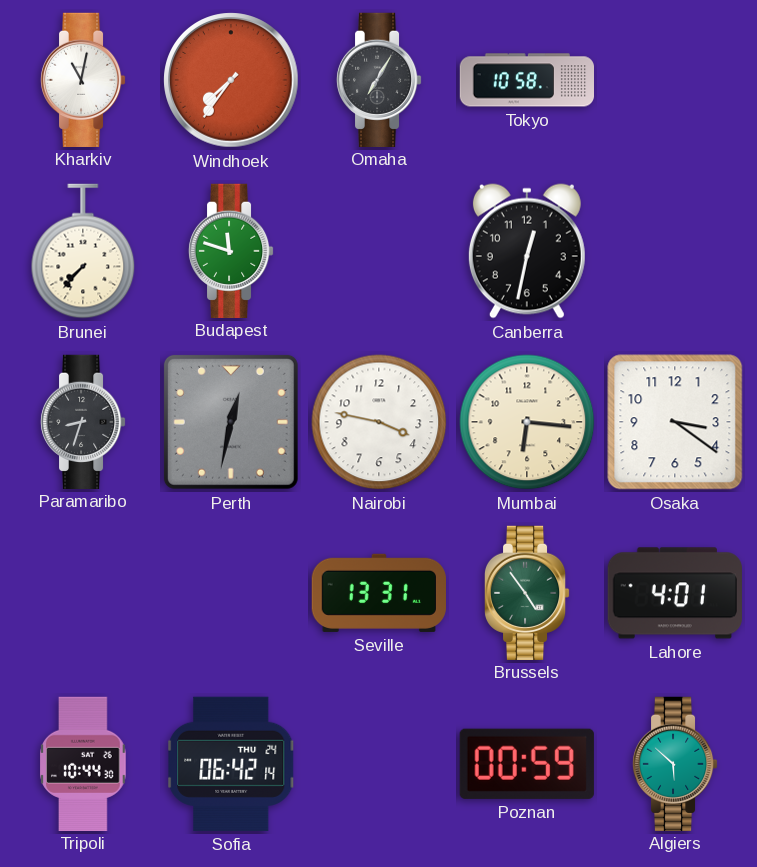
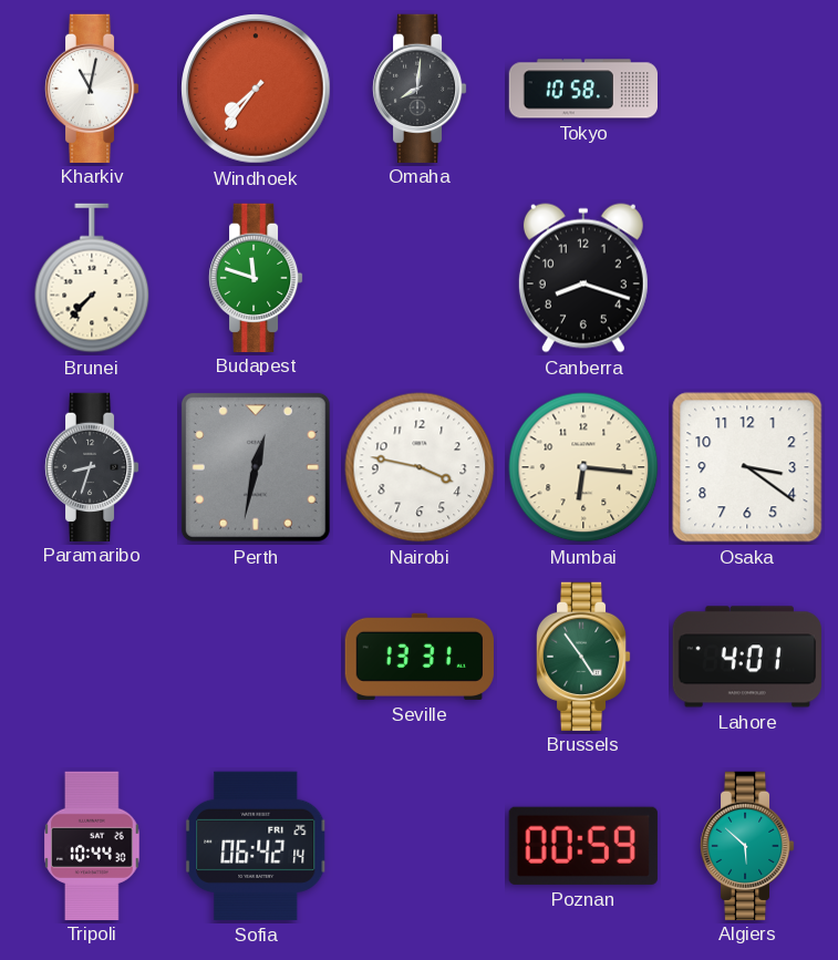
Omaha: 7:05 -> 8:01 (420, 87)
Canberra: 12:32 -> 8:18 (583, 278)
Sofia date: THU 24 -> FRI 25 (256, 846)
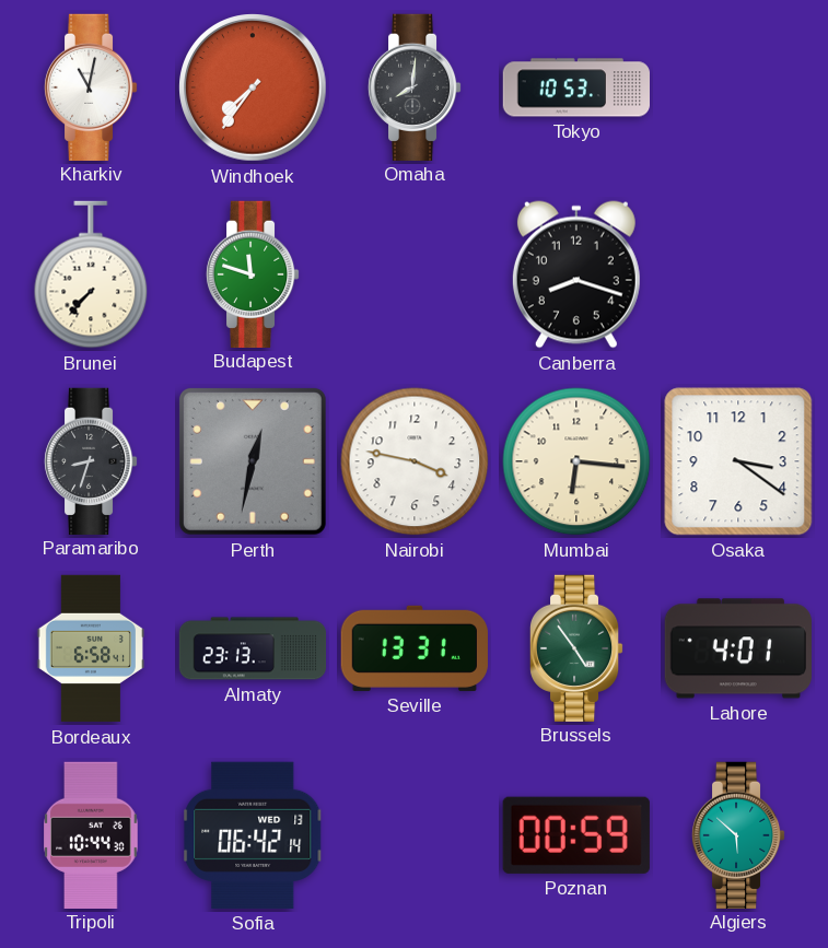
Tokyo: 10:58 -> 10:53 (575, 87)
Bordeaux: none -> 6:58 (90, 648)
Almaty: none -> 23:13 (253, 648)
Sofia date: FRI 25 -> WED 13 (253, 835)
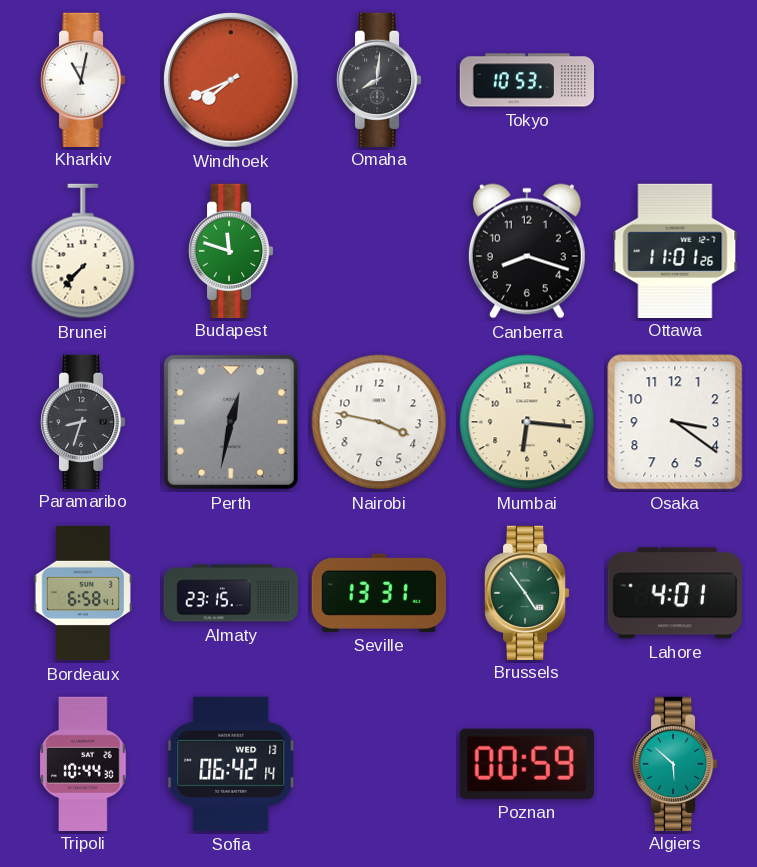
Windhoek: 7:36 -> 7:41 (231, 80)
Ottawa: none -> 11:01 (675, 250)
Almaty: 23:13 -> 23:15 (231, 593)
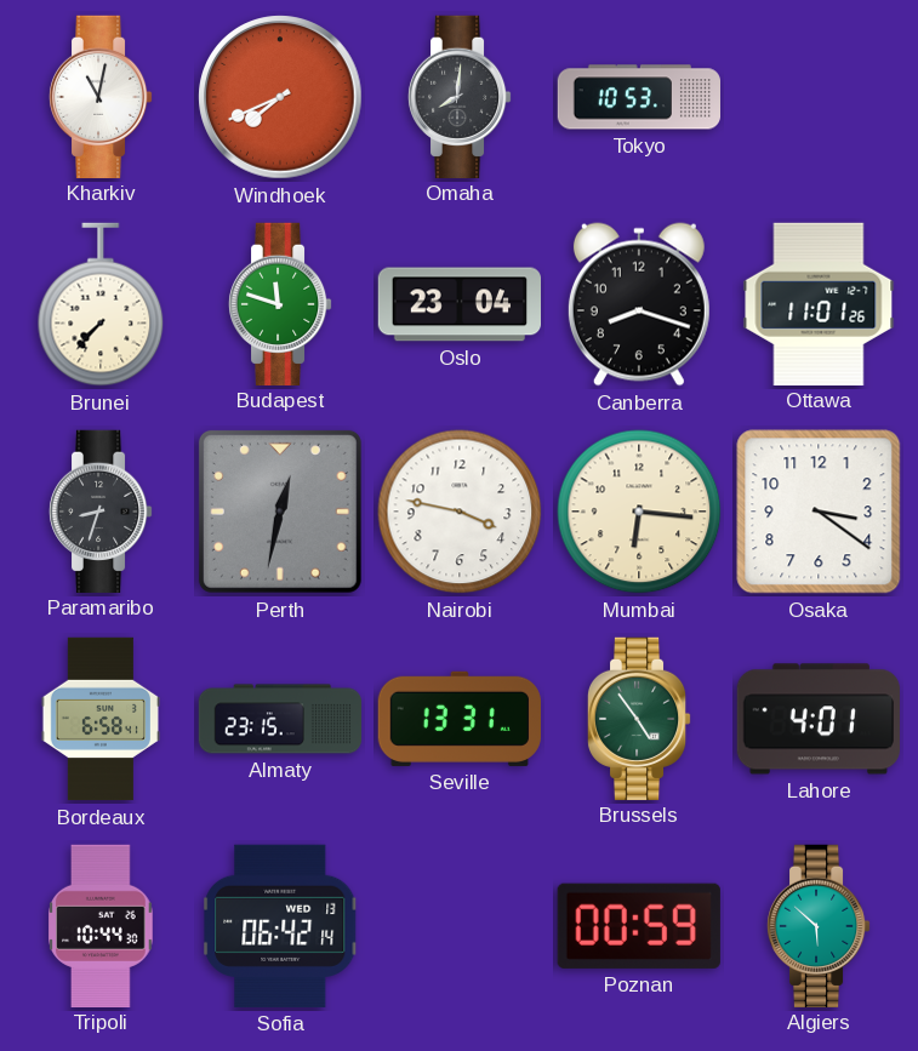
Oslo: none -> 23:04 (458, 304)
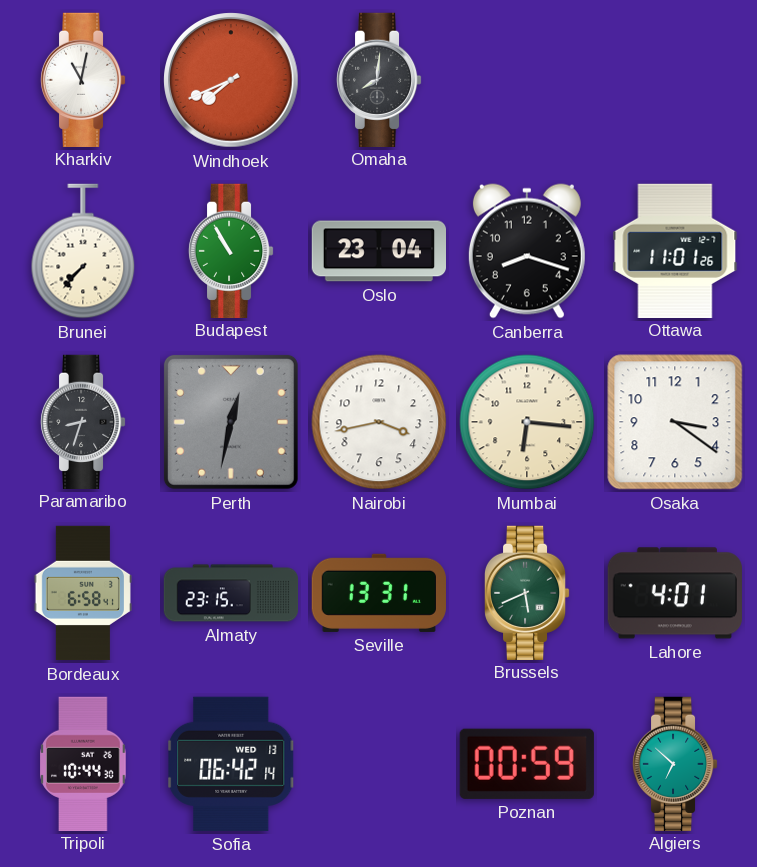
Tokyo: 10:53 -> none (638, 97)
Budapest: 11:48 -> 10:55 (231, 250)
Nairobi: 3:47 -> 3:43 (379, 422)
Brussels: 4:54 -> 5:41 (527, 592)
Algiers: 5:52 -> 6:52 (675, 763)
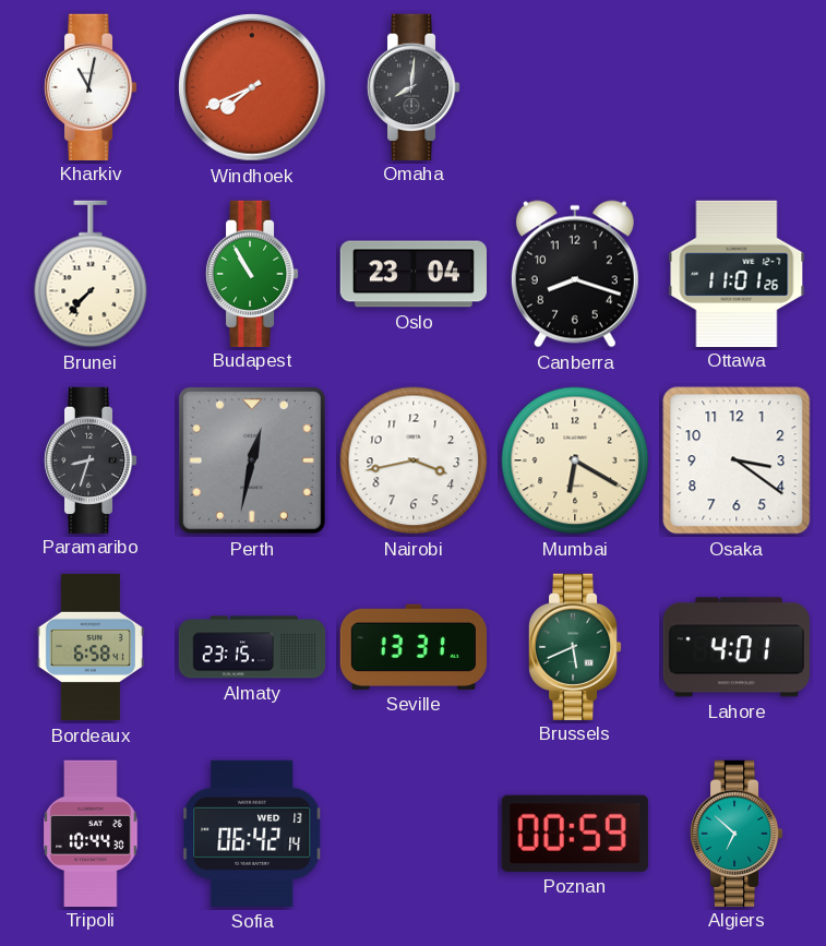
Mumbai: 6:16 -> 6:20 (575, 460)
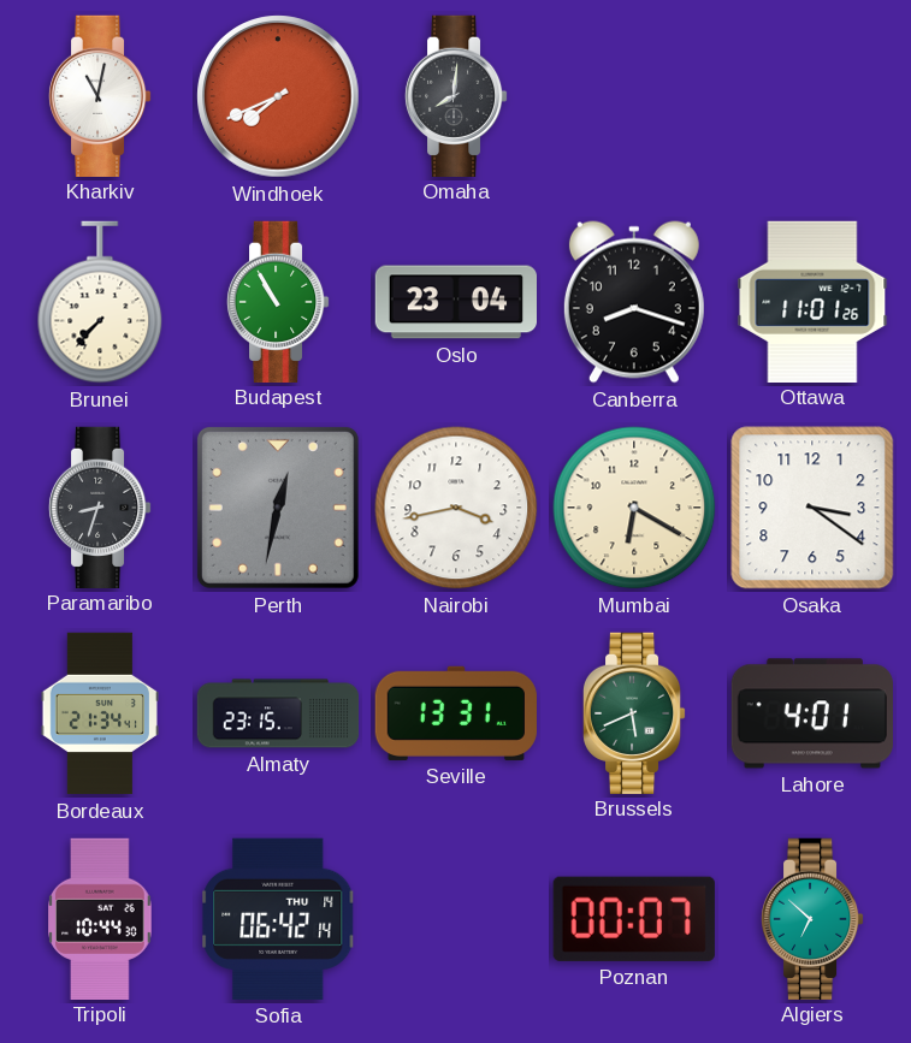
Bordeaux: 6:58 -> 21:34 (99, 713)
Sofia date: WED 13 -> THU 14 (278, 919)
Poznan: 00:59 -> 00:07 (634, 919)
